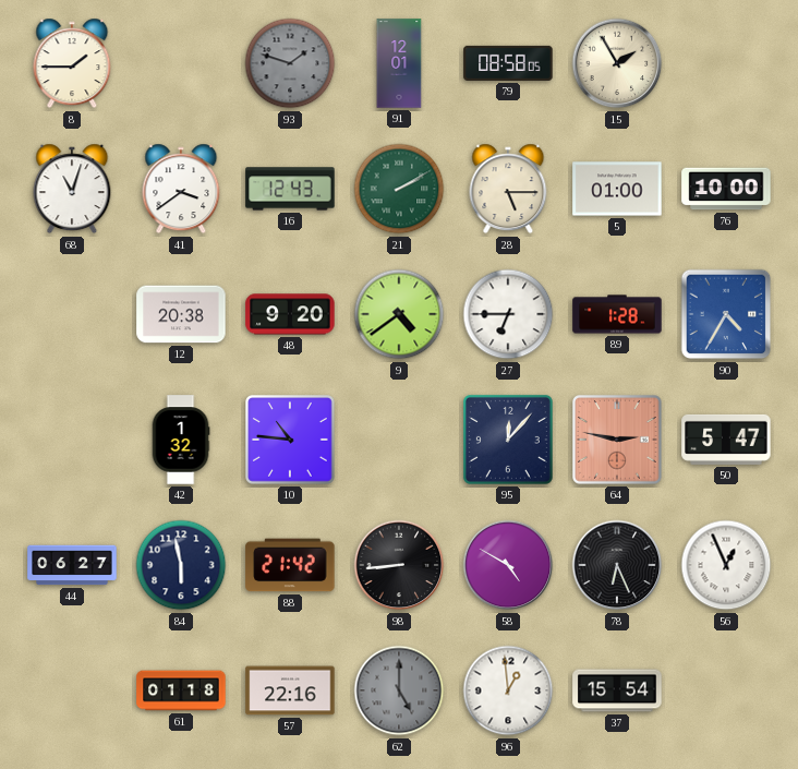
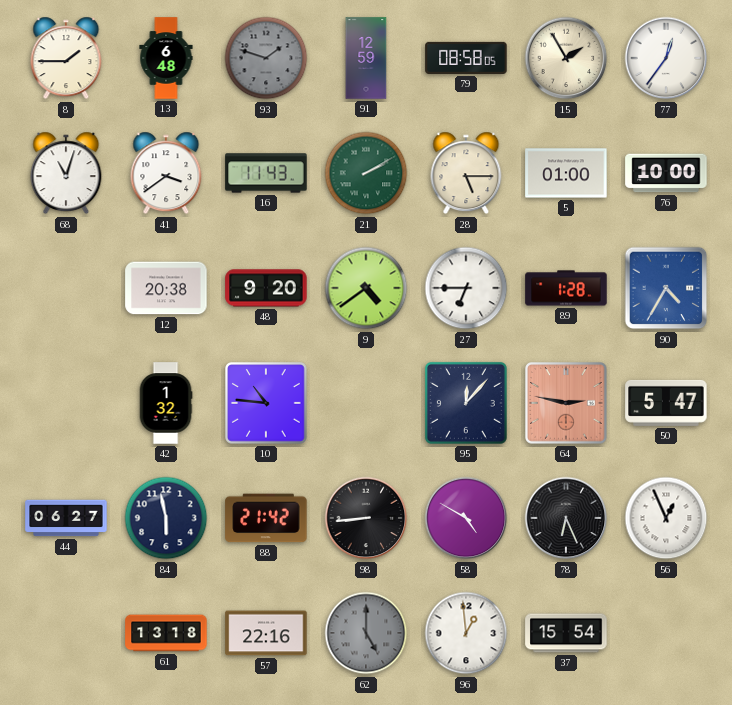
13: none -> 6:48 (166, 58)
91: 12:01 -> 12:59 (366, 58)
77: none -> 12:36 (666, 58)
16: 12:43 -> 11:43 (266, 173)
61: 01:18 -> 13:18 (166, 633)
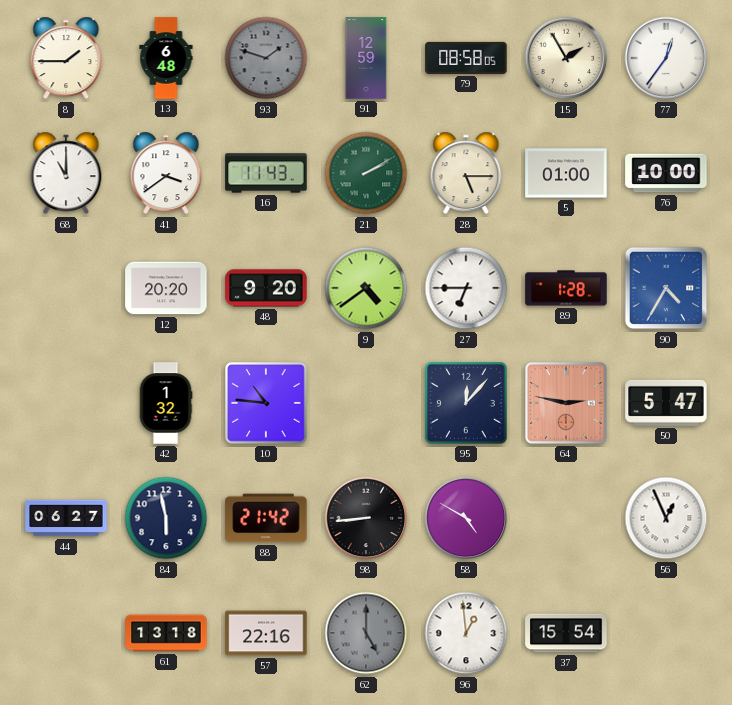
68: 11:03 -> 11:00 (66, 173)
12: 20:38 -> 20:20 (166, 288)
78: 6:26 -> none (566, 518)
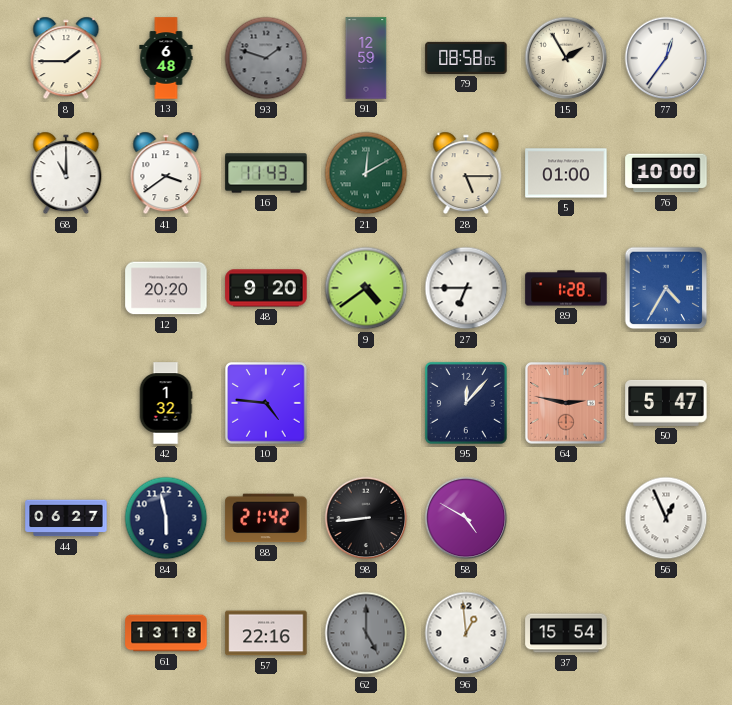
21: 2:10 -> 12:10 (366, 173)
10: 10:46 -> 4:46 (267, 404)
